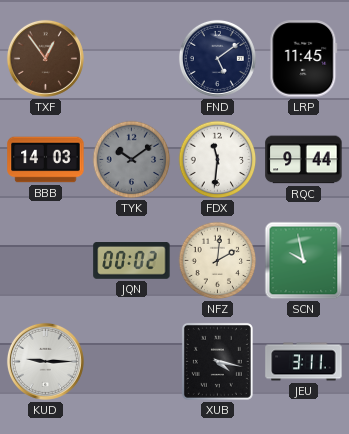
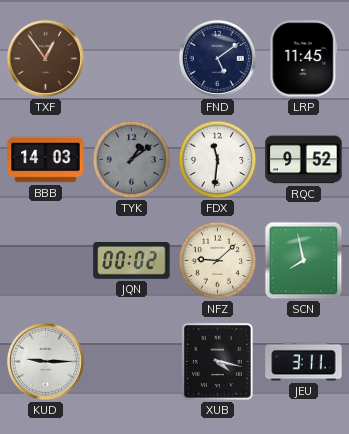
TYK: 10:09 -> 1:09 (132, 160)
RQC: 9:44 -> 9:52 (304, 160)
NFZ: 2:01 -> 9:08 (218, 261)
SCN: 9:58 -> 7:58 (304, 261)
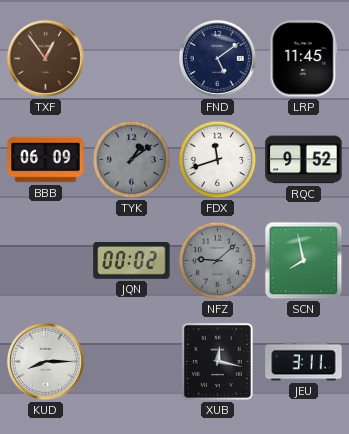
BBB: 14:03 -> 06:09 (46, 160)
FDX: 11:31 -> 11:42 (218, 160)
NFZ dial: cream -> grey (218, 261)
KUD: 9:15 -> 8:15 (45, 361)
XUB: 4:17 -> 12:17 (217, 361)
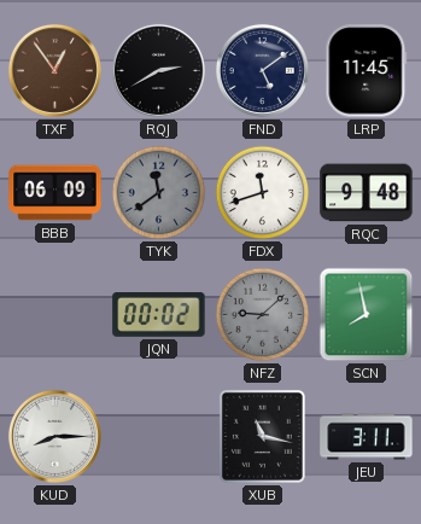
RQJ: none -> 2:40 (158, 70)
TYK: 1:09 -> 11:39 (159, 193)
RQC: 9:52 -> 9:48 (367, 193)
XUB: 12:17 -> 11:17 (262, 436)
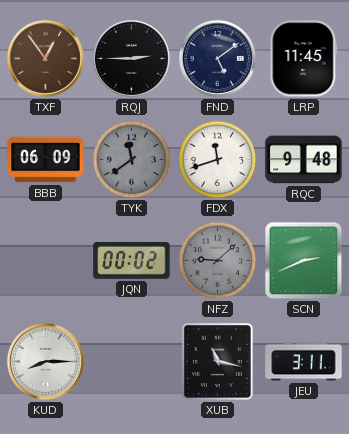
RQJ: 2:40 -> 2:45 (131, 58)
SCN: 7:58 -> 2:41 (304, 261)
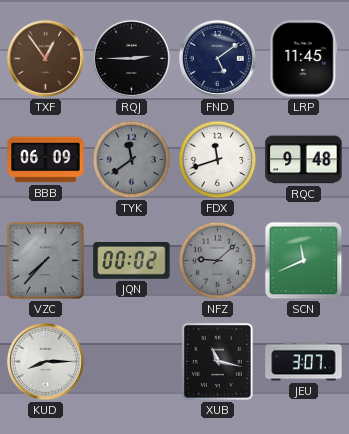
VZC: none -> 7:37 (45, 260)
SCN: 2:41 -> 11:41 (304, 261)
JEU: 3:11 -> 3:07 (304, 362)
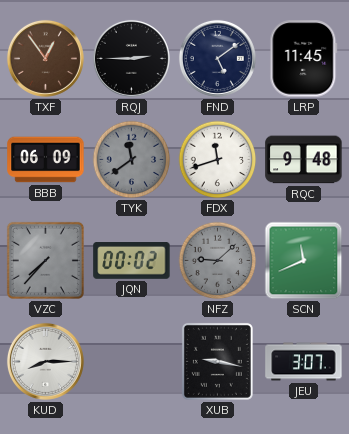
XUB: 11:17 -> 9:17 (217, 361)
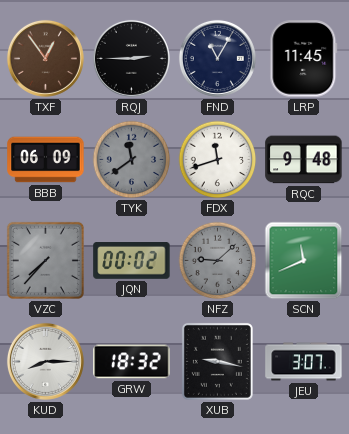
FND: 5:09 -> 11:05 (217, 58)
GRW: none -> 18:32 (132, 362)
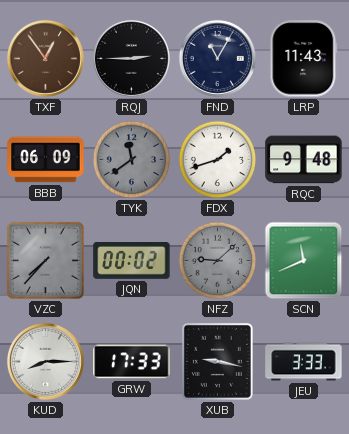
LRP: 11:45 -> 11:43 (304, 59)
FDX: 11:42 -> 1:42 (218, 160)
GRW: 18:32 -> 17:33 (132, 362)
JEU: 3:07 -> 3:33 (304, 362)
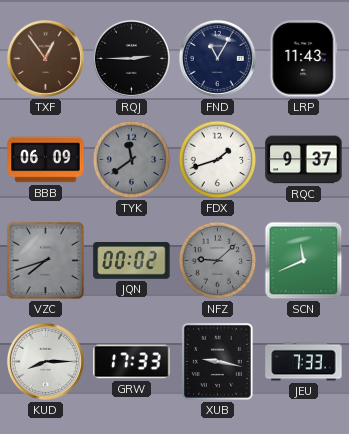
RQC: 9:48 -> 9:37 (304, 160)
VZC: 7:37 -> 7:42 (45, 260)
JEU: 3:33 -> 7:33 (304, 362)
